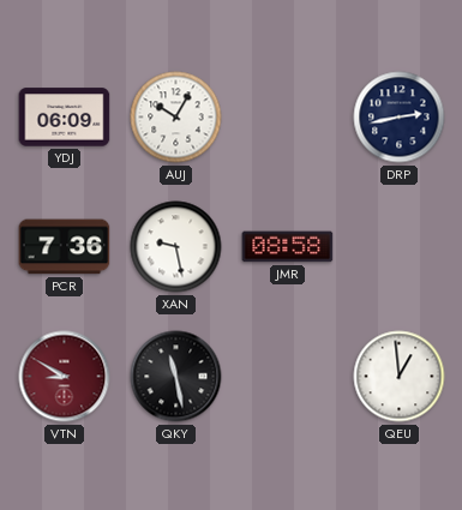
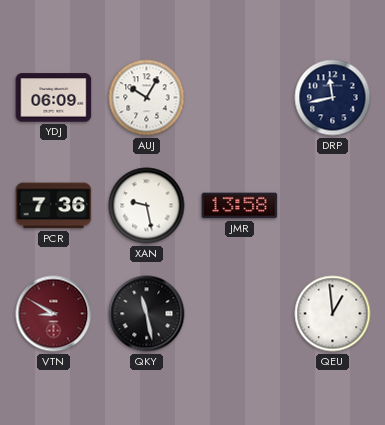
DRP: 2:43 -> 11:43 (333, 98)
JMR: 08:58 -> 13:58 (240, 206)
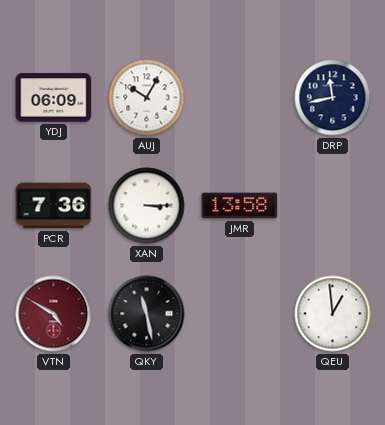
XAN: 9:28 -> 3:15 (147, 206)
VTN: 8:50 -> 4:50 (54, 314)
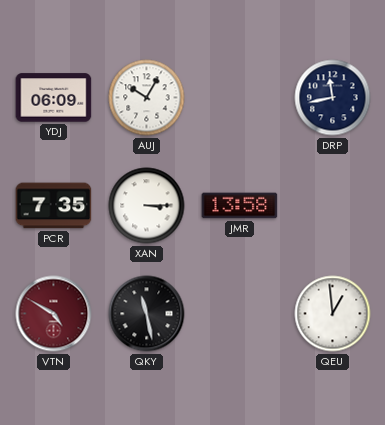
PCR: 7:36 -> 7:35 (54, 206)
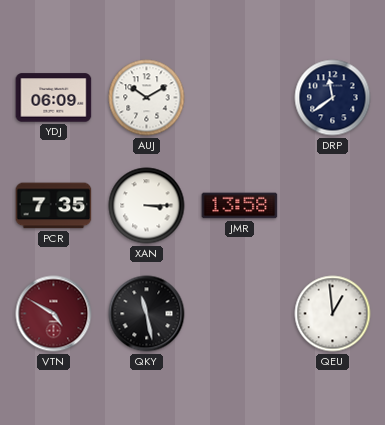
AUJ: 10:05 -> 10:10 (147, 98)
DRP: 11:43 -> 11:39 (333, 98)
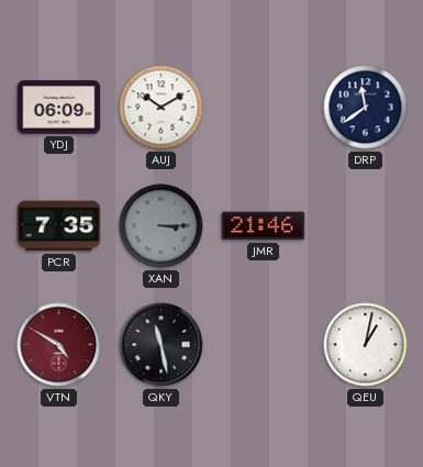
XAN dial: white -> grey (162, 226)
JMR: 13:58 -> 21:46 (264, 226)
QEU: 12:59 -> 1:02 (366, 345)
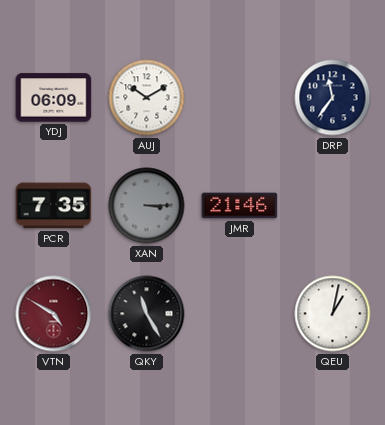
DRP: 11:39 -> 11:36 (333, 98)
QKY: 11:28 -> 11:25 (147, 314)
